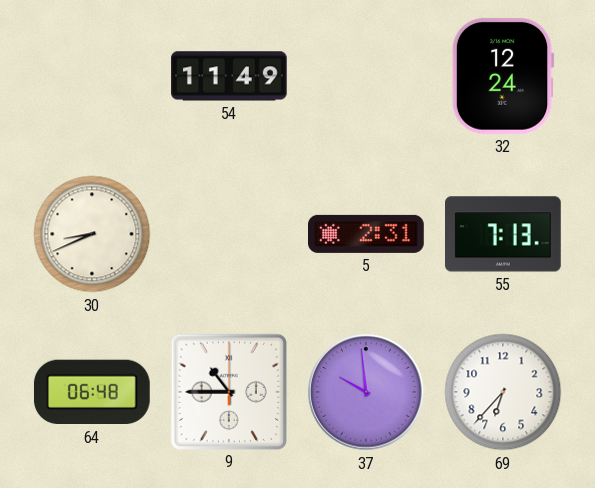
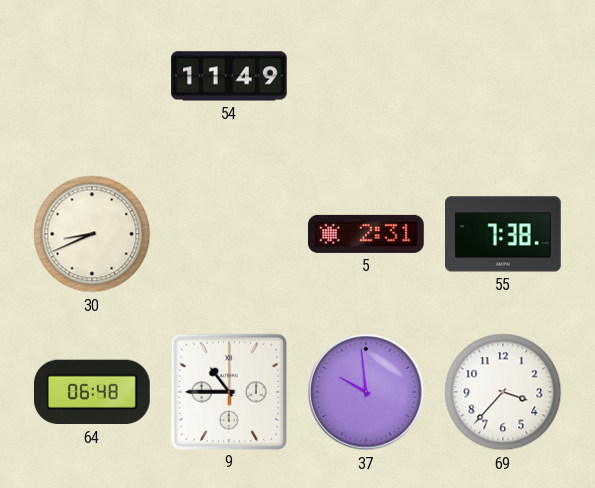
32: 12:24 -> none (503, 76)
55: 7:13 -> 7:38 (504, 234)
69: 6:37 -> 3:37 (503, 392)
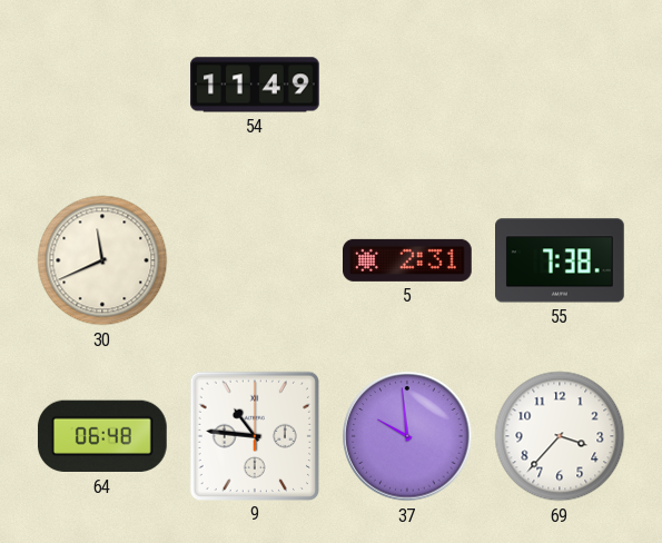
30: 8:41 -> 11:41 (102, 260)
9: 10:45 -> 10:46 (254, 435)
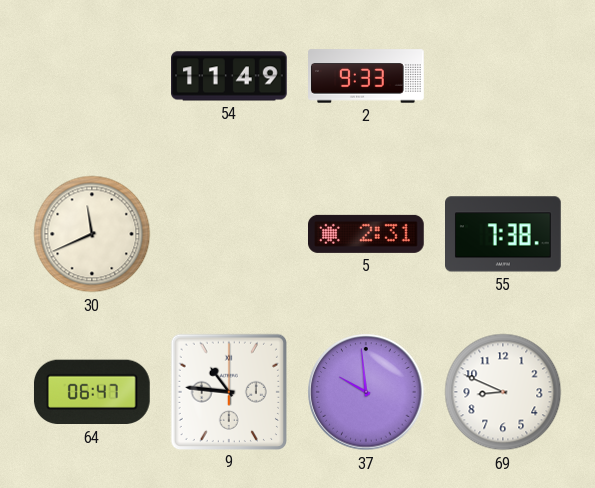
2: none -> 9:33 (366, 76)
64: 06:48 -> 06:47 (92, 392)
69: 3:37 -> 8:49 (503, 392)
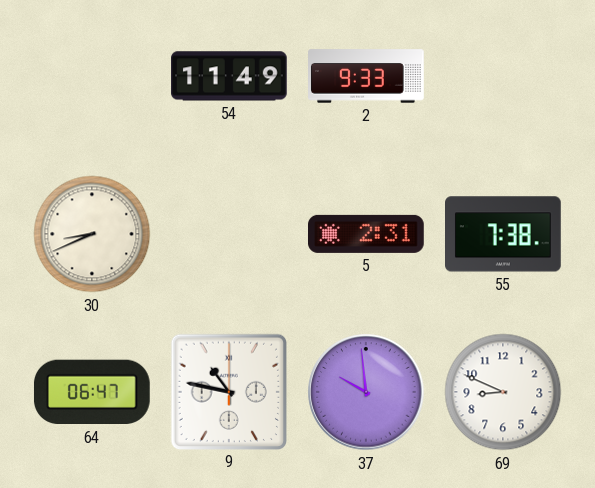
30: 11:41 -> 8:41 (92, 234)
9: 10:46 -> 10:47 (228, 391)
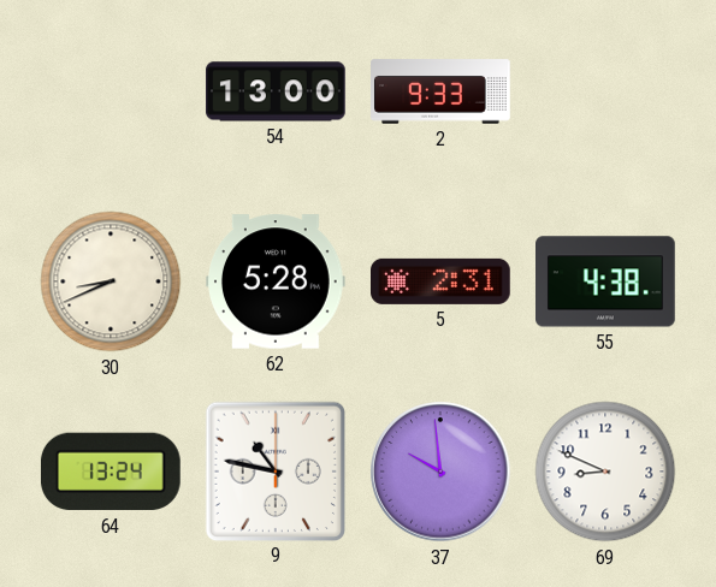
54: 11:49 -> 13:00 (276, 91)
62: none -> 5:28 (277, 281)
55: 7:38 -> 4:38 (606, 281)
64: 06:47 -> 13:24 (111, 472)
